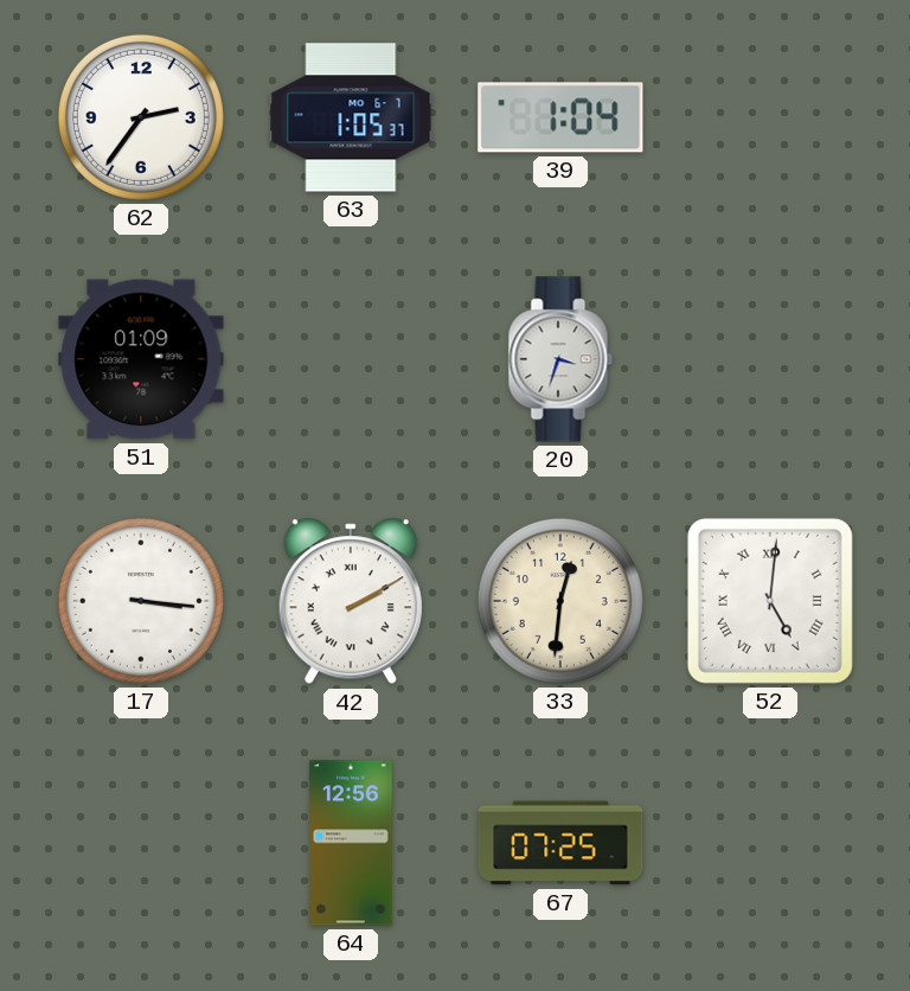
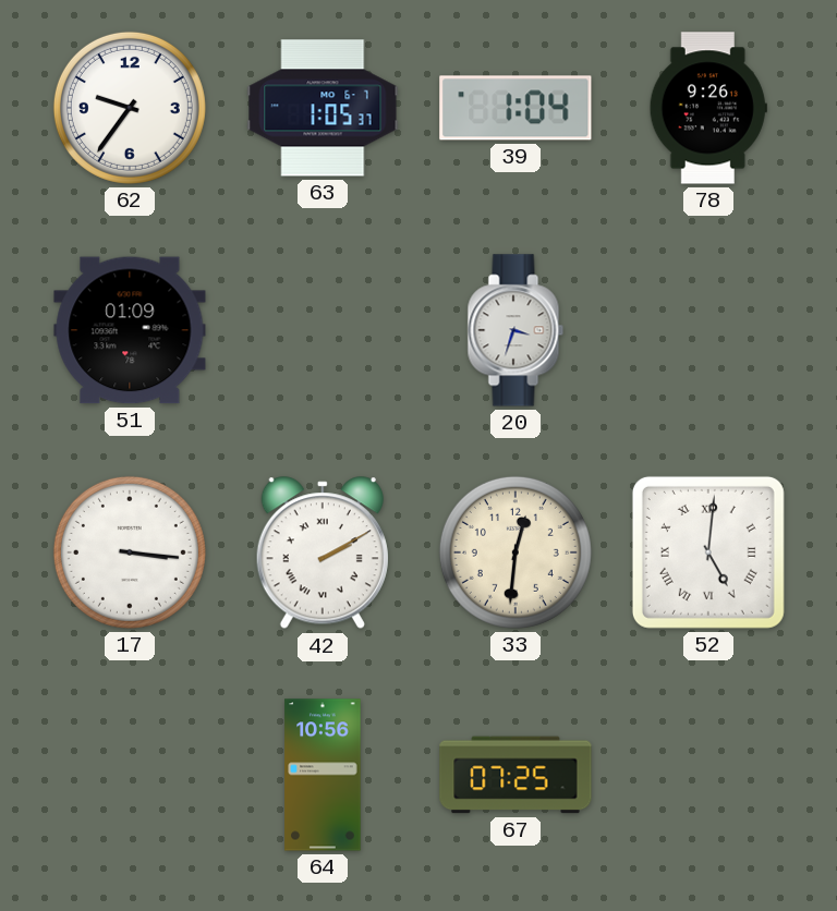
62: 2:36 -> 9:36 (130, 108)
78: none -> 9:26 (708, 108)
64: 12:56 -> 10:56 (323, 775)
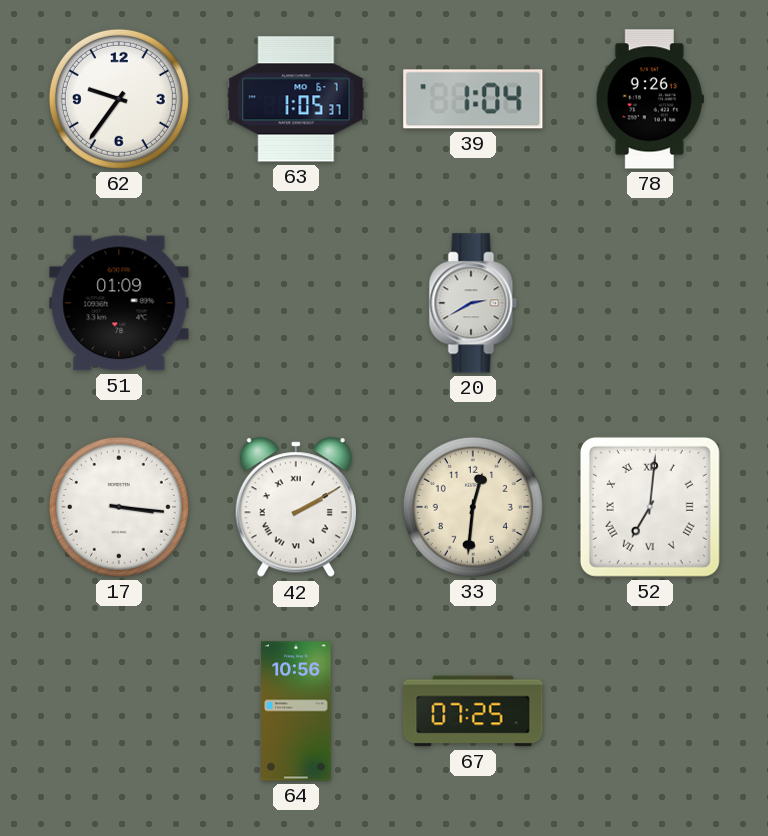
20: 3:33 -> 2:40 (473, 303)
52: 5:01 -> 7:01 (650, 507)
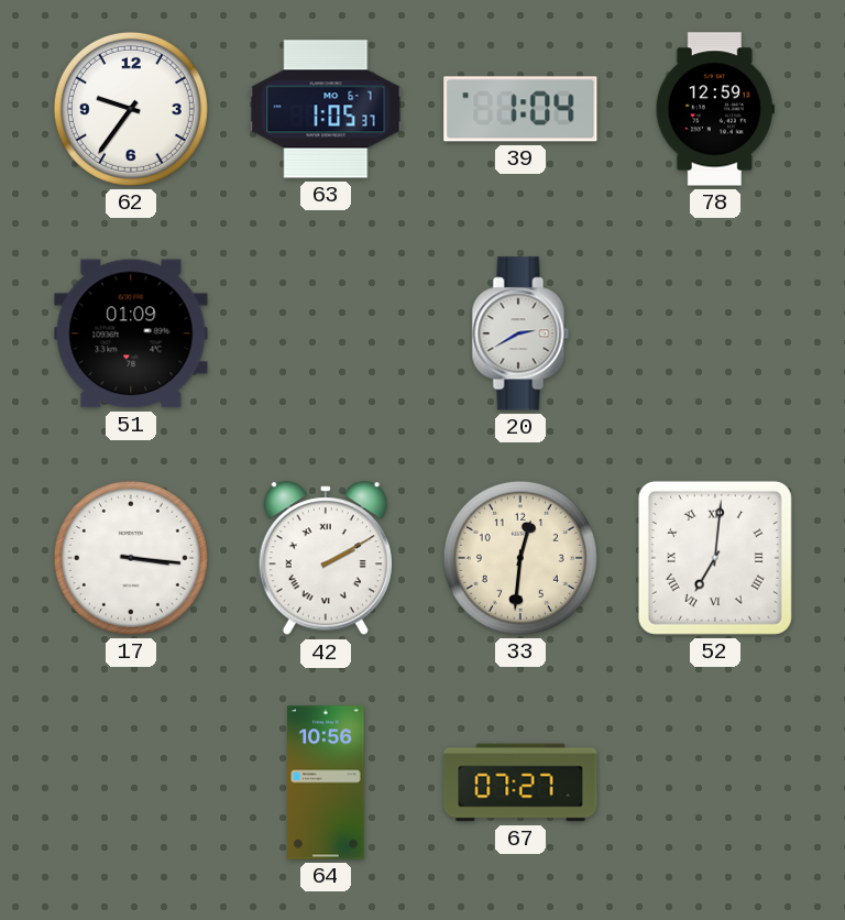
78: 9:26 -> 12:59 (715, 109)
67: 07:25 -> 07:27 (520, 782)
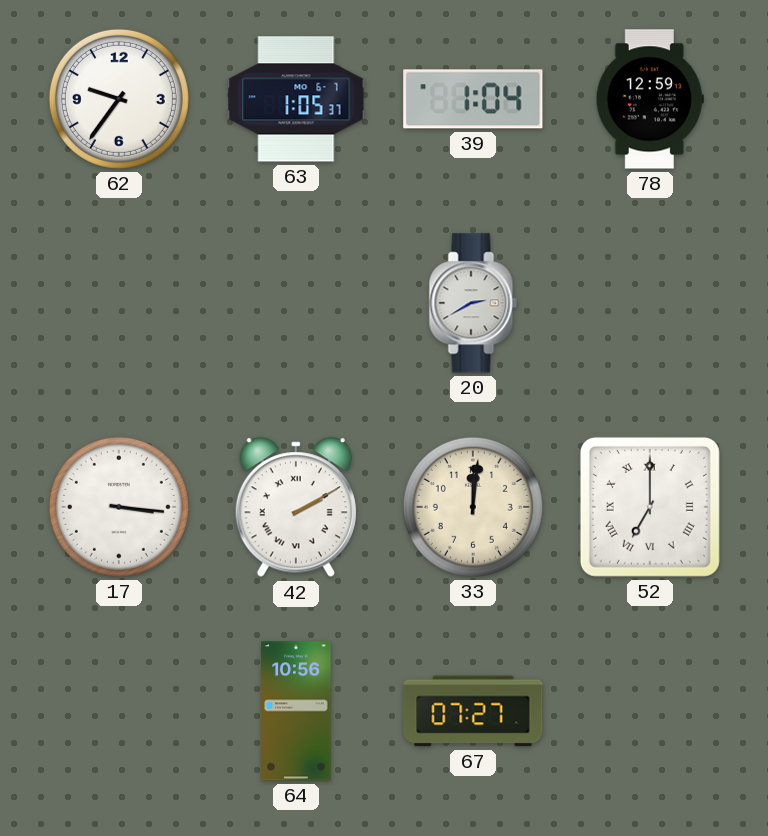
51: 01:09 -> none (131, 333)
33: 12:31 -> 12:01 (473, 507)
52: 7:01 -> 7:00 (650, 507)
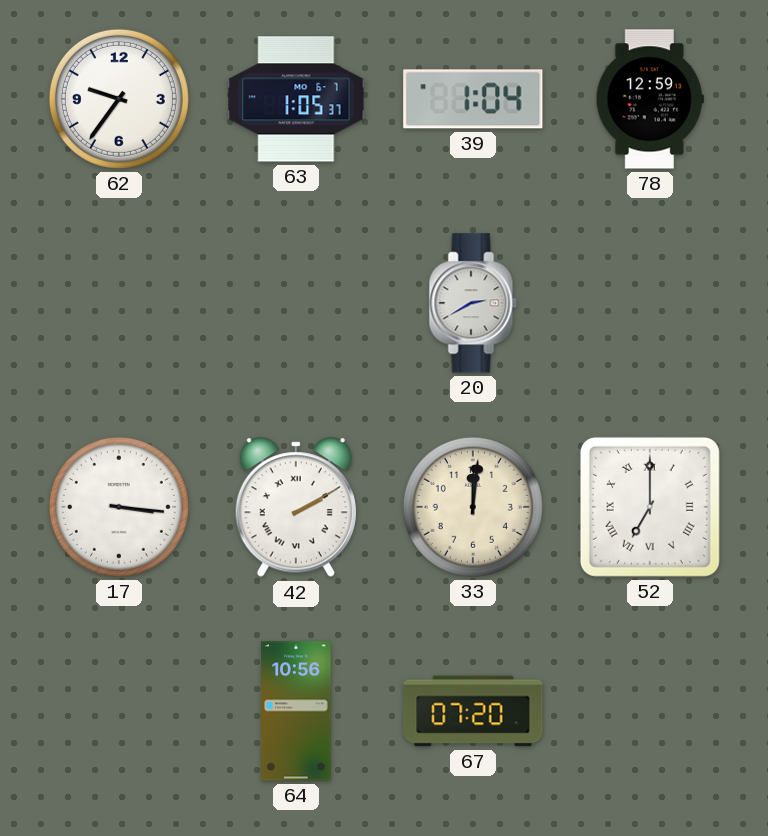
67: 07:27 -> 07:20 (473, 711)
